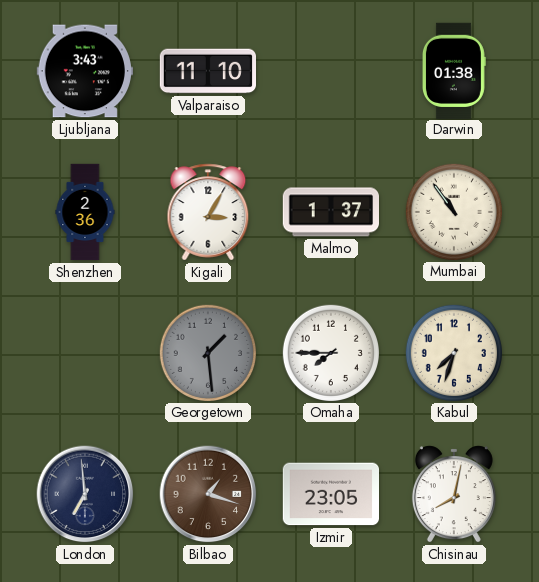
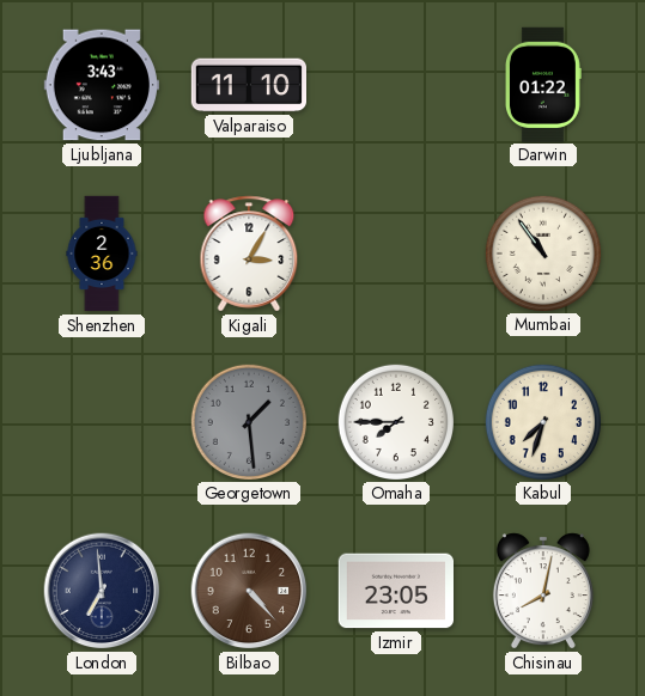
Darwin: 01:38 -> 01:22 (543, 84)
Malmo: 1:37 -> none (330, 212)
Bilbao: 1:18 -> 4:23 (249, 591)
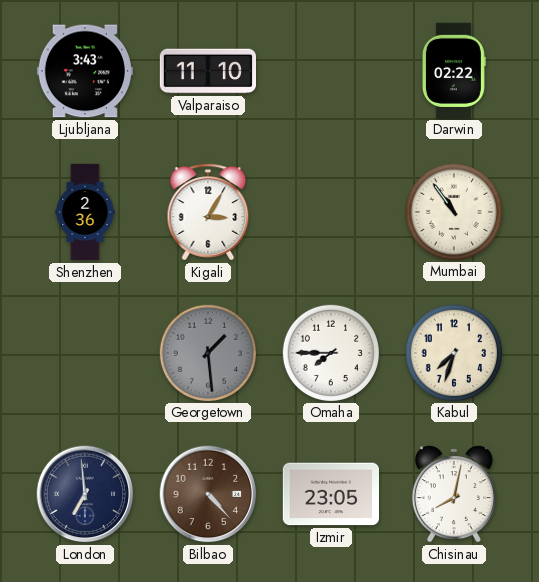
Darwin: 01:22 -> 02:22 (454, 70)
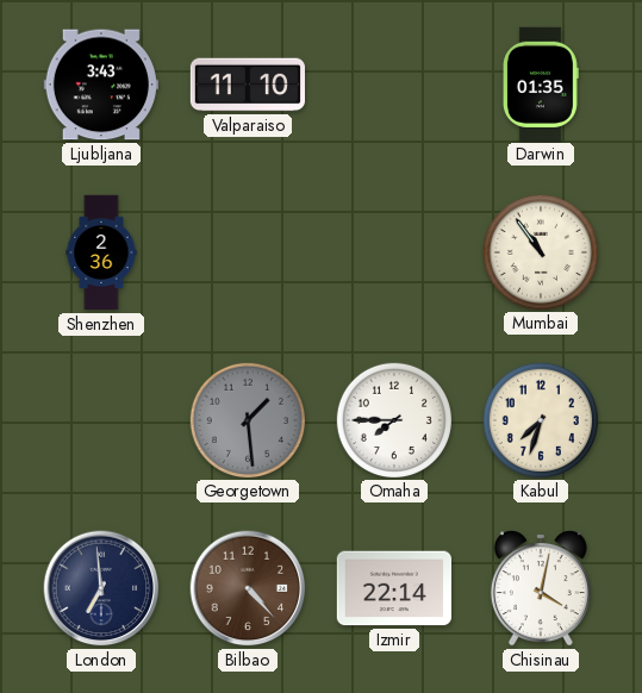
Darwin: 02:22 -> 01:35 (541, 83)
Kigali: 3:05 -> none (208, 212)
Izmir: 23:05 -> 22:14 (393, 588)
Chisinau: 8:02 -> 4:02 (541, 588)
